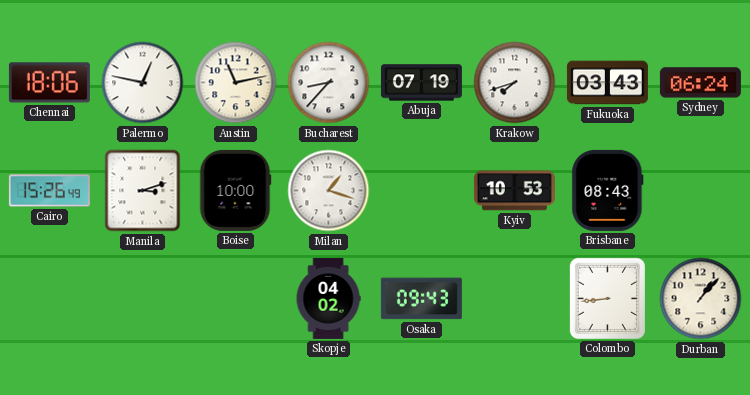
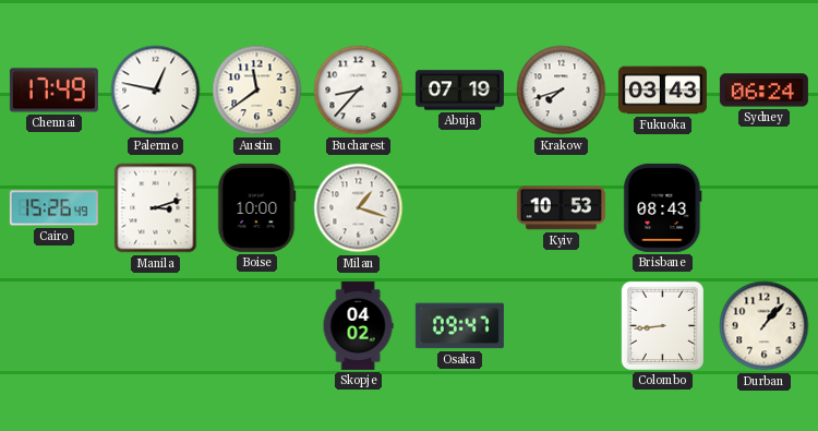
Chennai: 18:06 -> 17:49 (53, 91)
Austin: 11:13 -> 11:39 (257, 91)
Osaka: 09:43 -> 09:47 (459, 326)
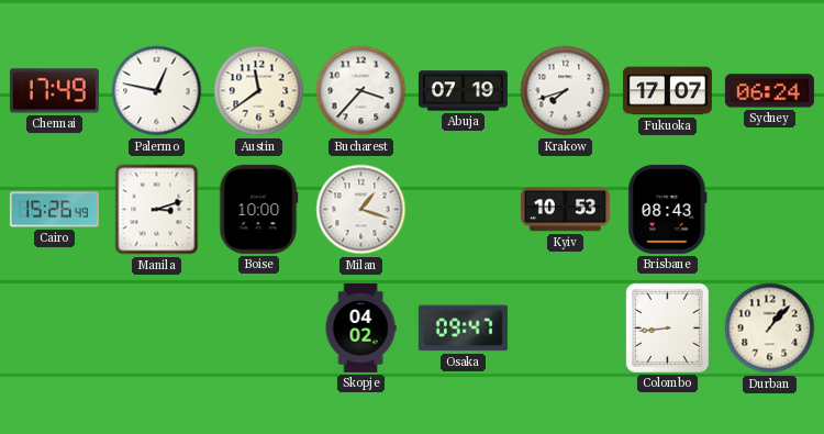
Bucharest: 8:37 -> 3:37 (361, 91)
Fukuoka: 03:43 -> 17:07 (667, 91)
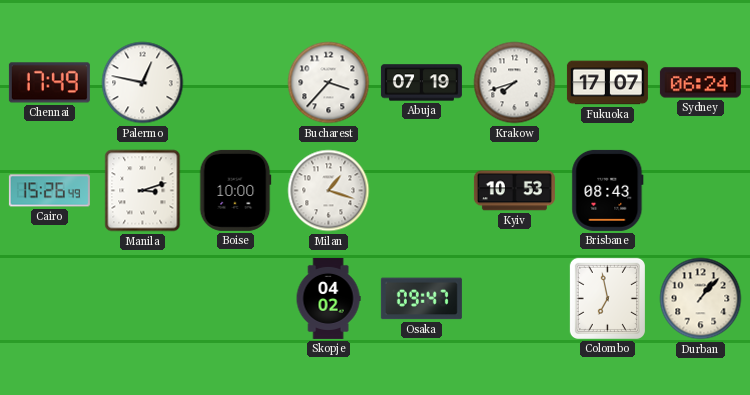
Austin: 11:39 -> none (259, 91)
Colombo: 8:44 -> 6:58 (607, 298)
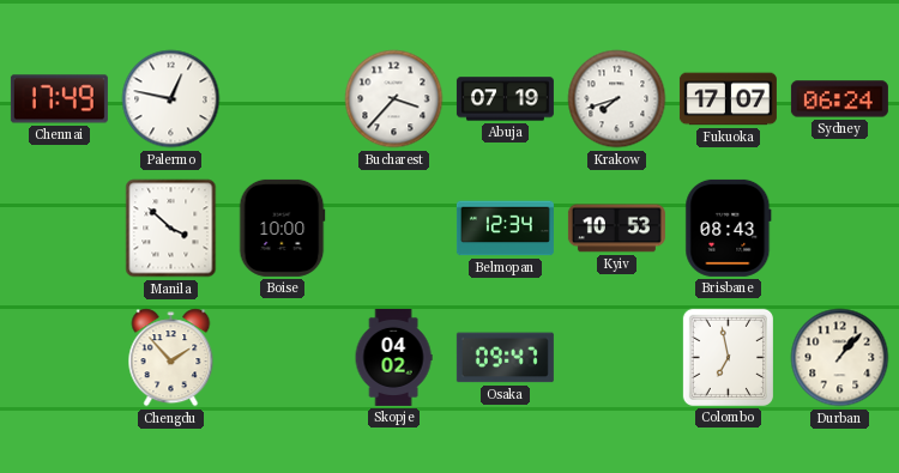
Cairo: 15:26 -> none (49, 191)
Manila: 3:12 -> 3:52 (171, 229)
Milan: 1:18 -> none (329, 191)
Belmopan: none -> 12:34 (505, 229)
Chengdu: none -> 1:53 (171, 358)
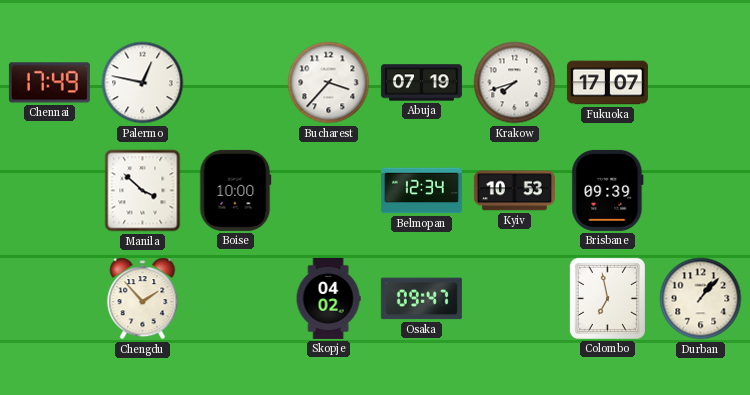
Sydney: 06:24 -> none (839, 99)
Brisbane: 08:43 -> 09:39 (608, 190)
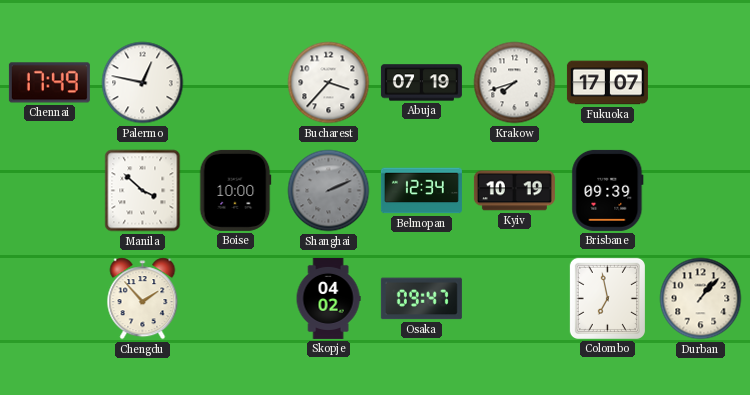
Shanghai: none -> 2:11 (329, 191)
Kyiv: 10:53 -> 10:19 (514, 191)
